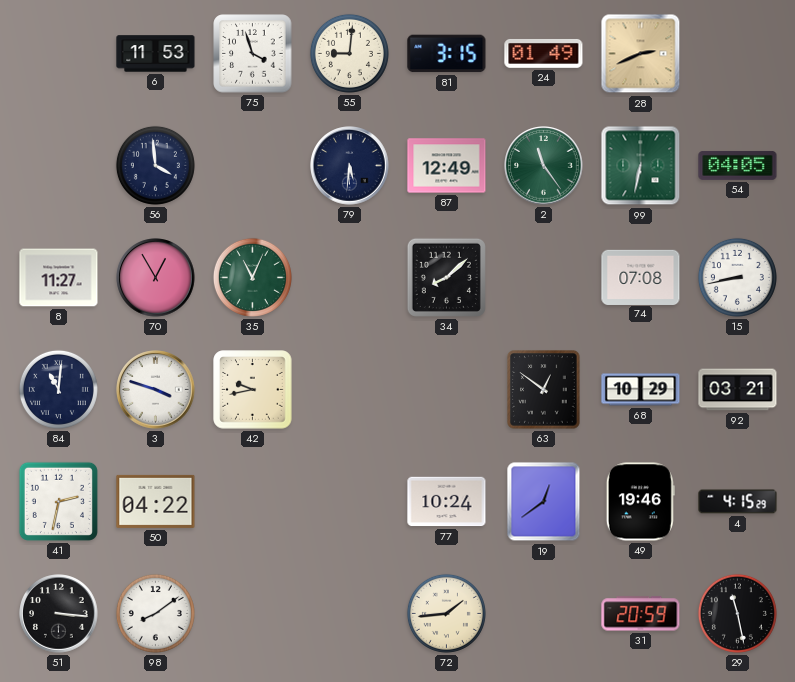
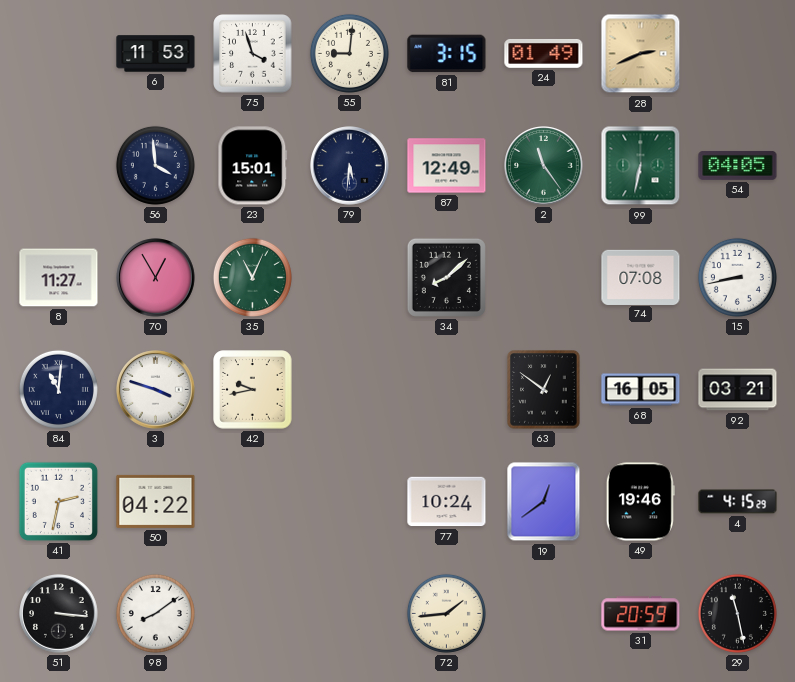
23: none -> 15:01 (253, 166)
68: 10:29 -> 16:05 (641, 390)
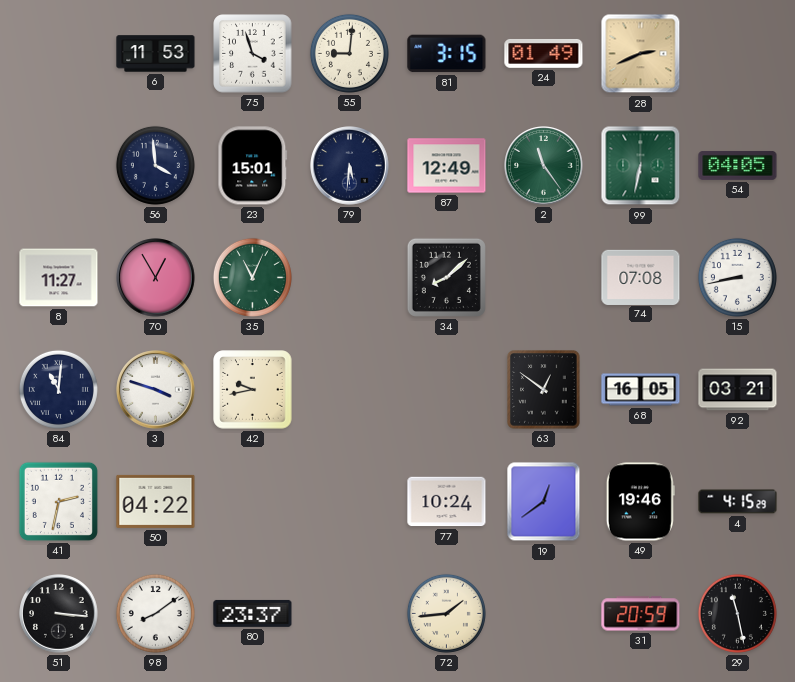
80: none -> 23:37 (253, 613)
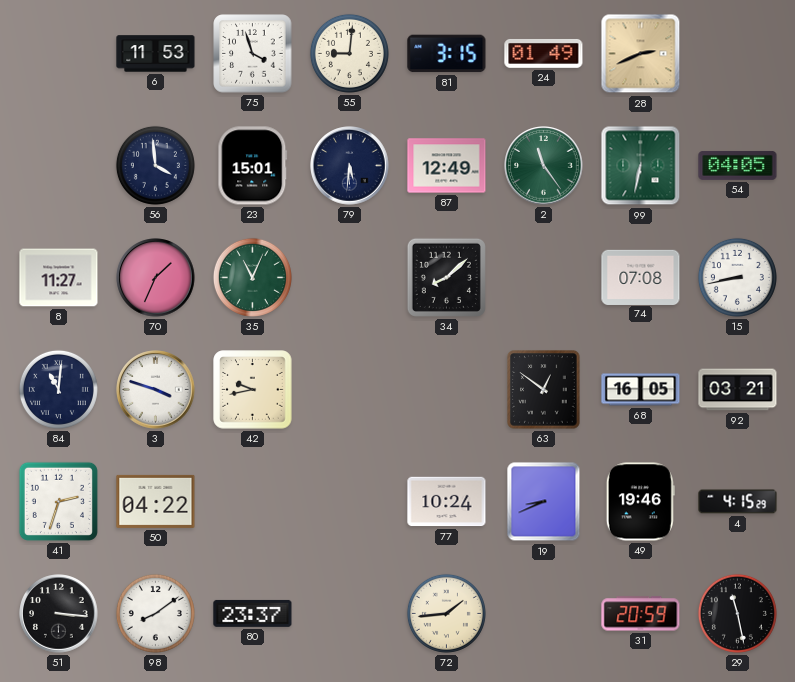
70: 12:55 -> 1:34 (156, 278)
41: 2:32 -> 2:33 (58, 501)
19: 12:39 -> 8:41 (544, 502)
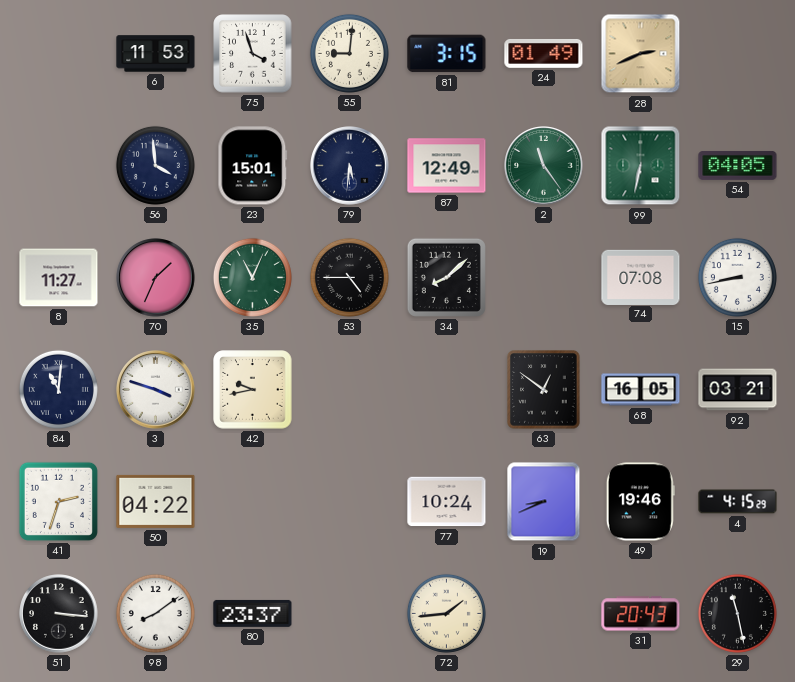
53: none -> 4:45 (349, 277)
31: 20:59 -> 20:43 (641, 614)
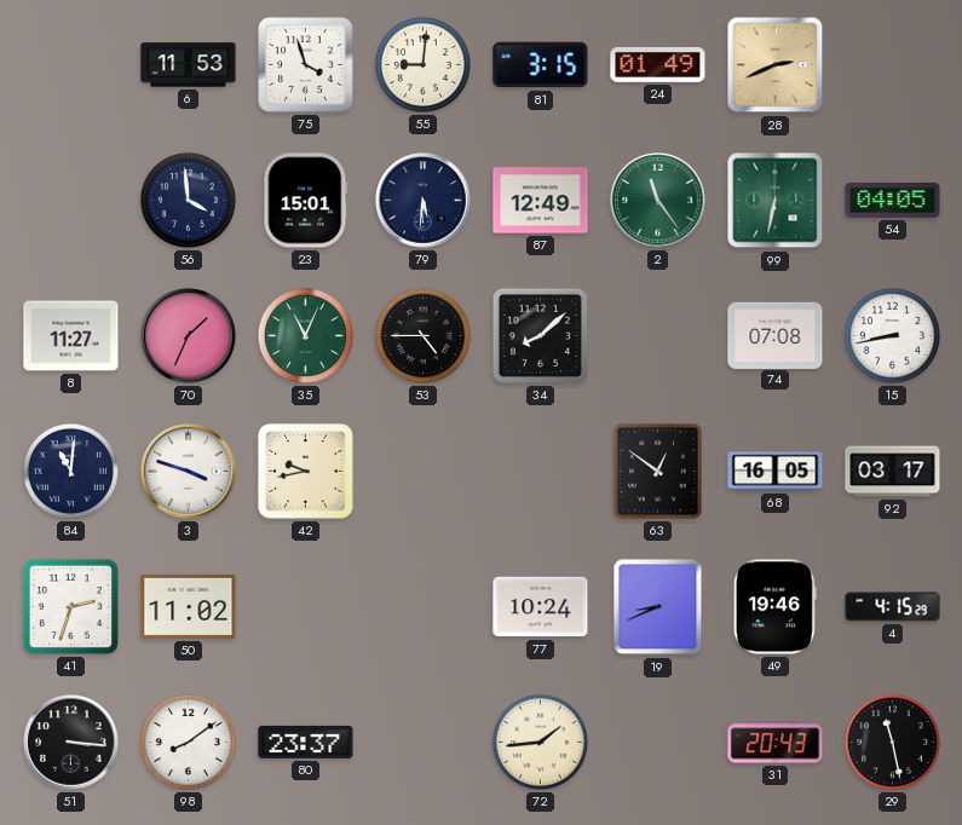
92: 03:21 -> 03:17 (893, 472)
50: 04:22 -> 11:02 (189, 606)
